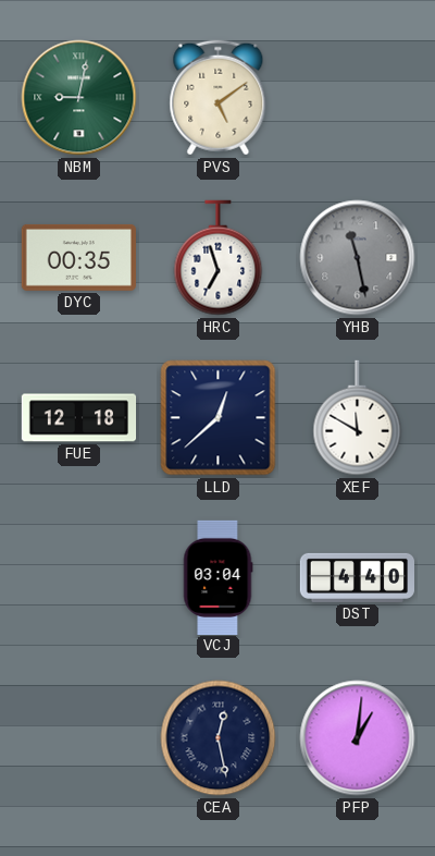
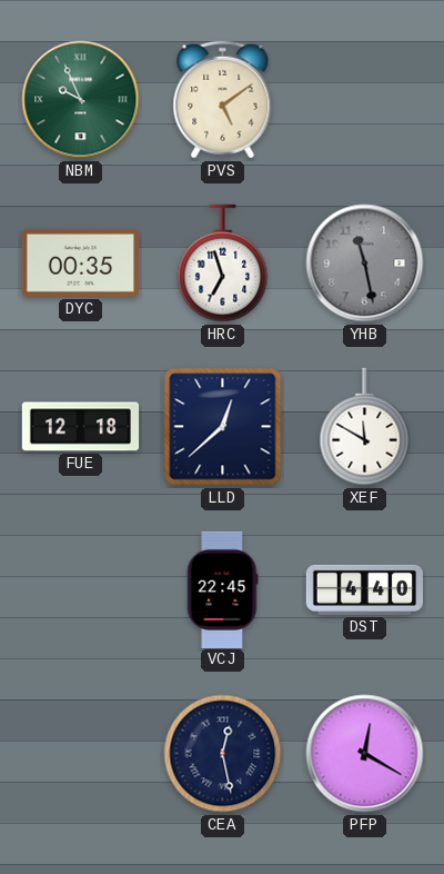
NBM: 9:02 -> 9:56 (81, 100)
VCJ: 03:04 -> 22:45 (222, 589)
PFP: 1:01 -> 12:20 (365, 754)
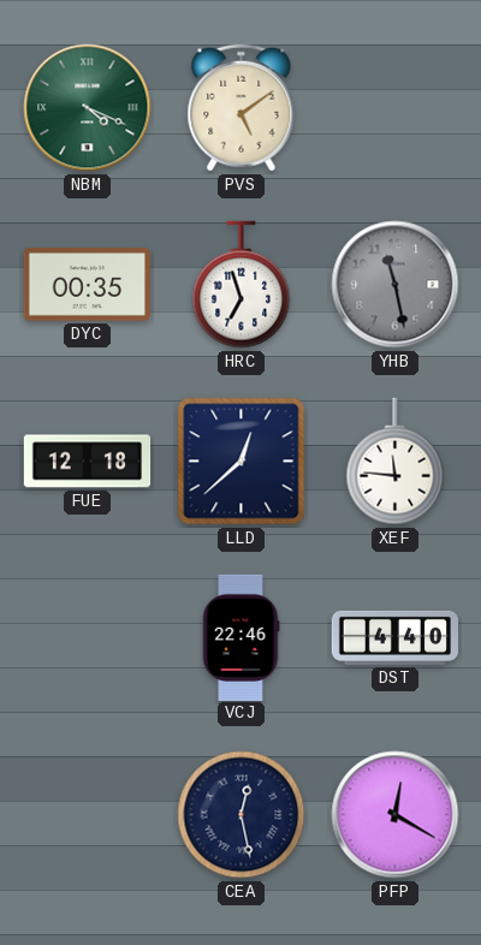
NBM: 9:56 -> 4:19 (88, 108)
XEF: 11:50 -> 11:46 (396, 462)
VCJ: 22:45 -> 22:46 (240, 637)
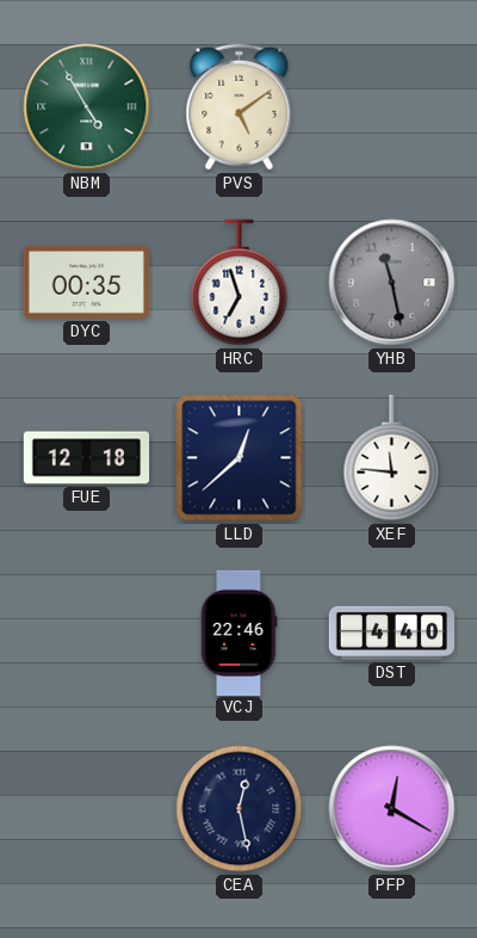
NBM: 4:19 -> 4:55 (87, 107)
